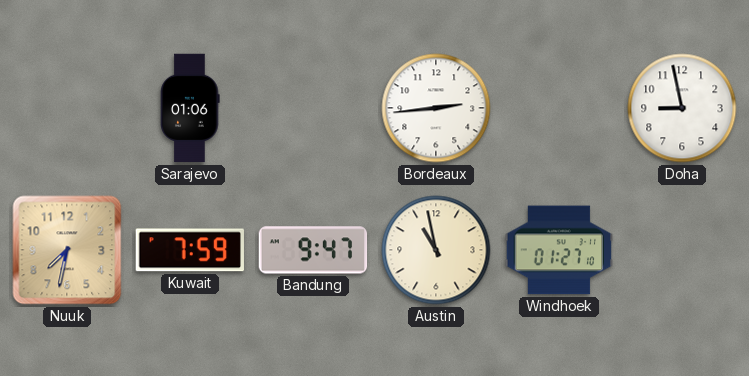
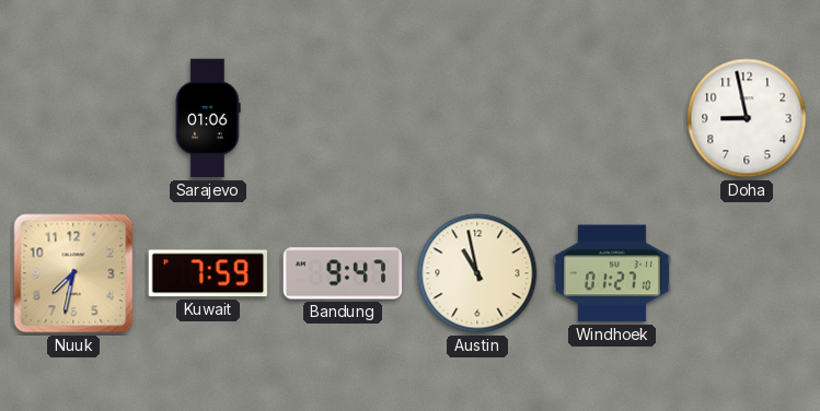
Bordeaux: 2:44 -> none (436, 108)
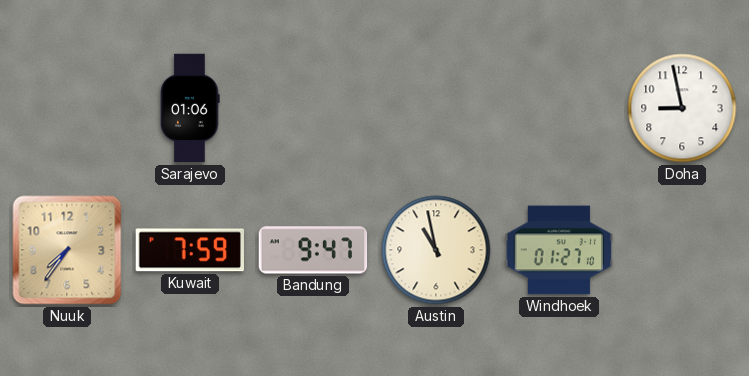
Nuuk: 7:32 -> 7:36 (67, 250)
